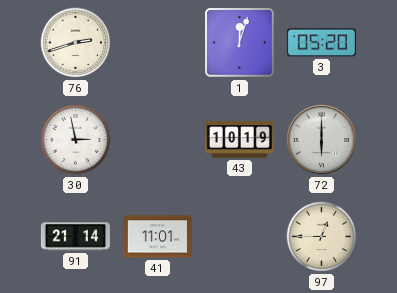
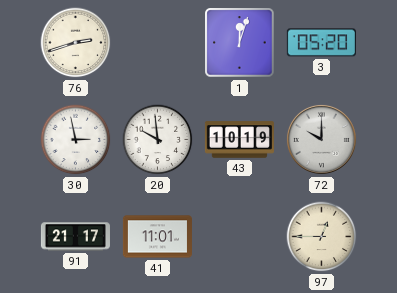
20: none -> 9:59 (158, 140)
72: 6:00 -> 10:00 (321, 139)
91: 21:14 -> 21:17 (75, 237)
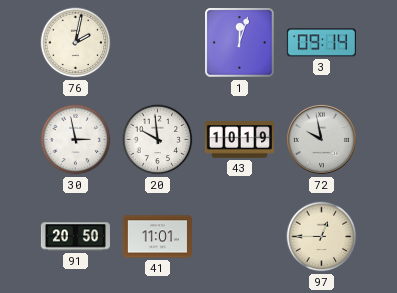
76: 2:42 -> 2:02 (76, 43)
3: 05:20 -> 09:14 (321, 43)
72: 10:00 -> 9:58 (321, 139)
91: 21:17 -> 20:50 (75, 237)
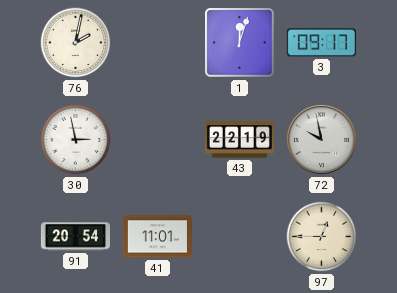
3: 09:14 -> 09:17 (321, 43)
20: 9:59 -> none (158, 140)
43: 10:19 -> 22:19 (239, 140)
91: 20:50 -> 20:54 (75, 237)
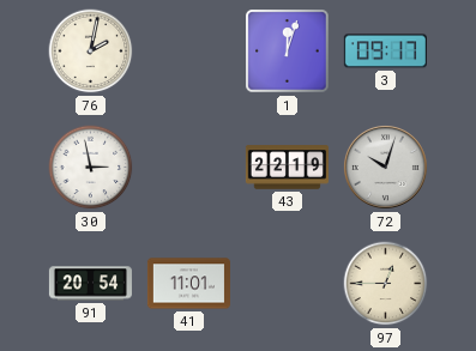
72: 9:58 -> 10:03 (385, 167)
